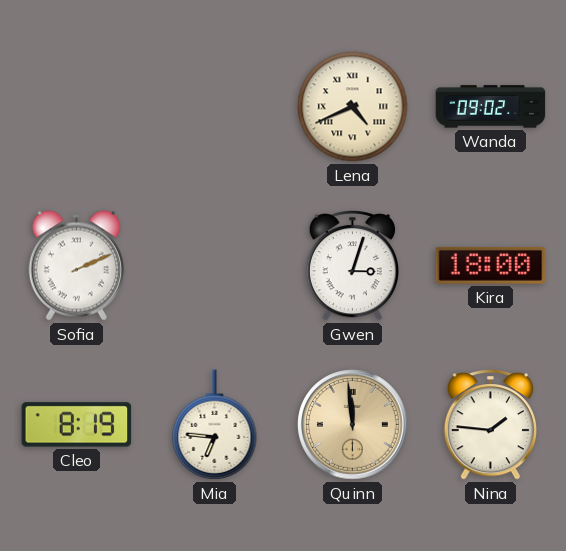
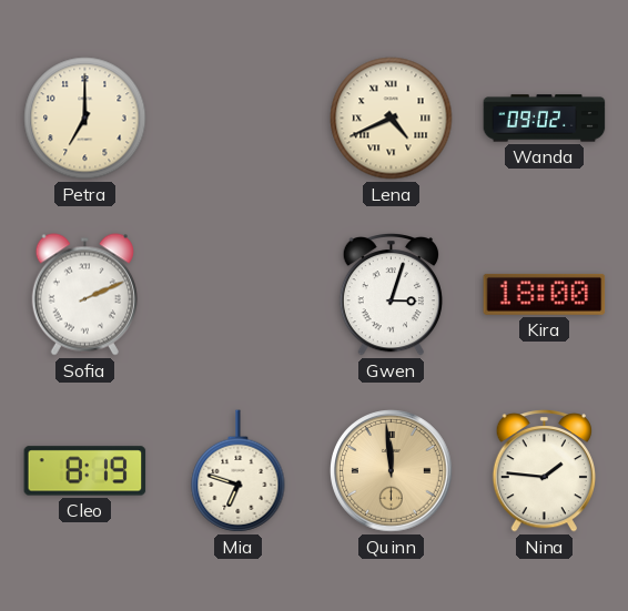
Petra: none -> 7:00 (85, 119)
Mia: 6:46 -> 6:48 (239, 471)
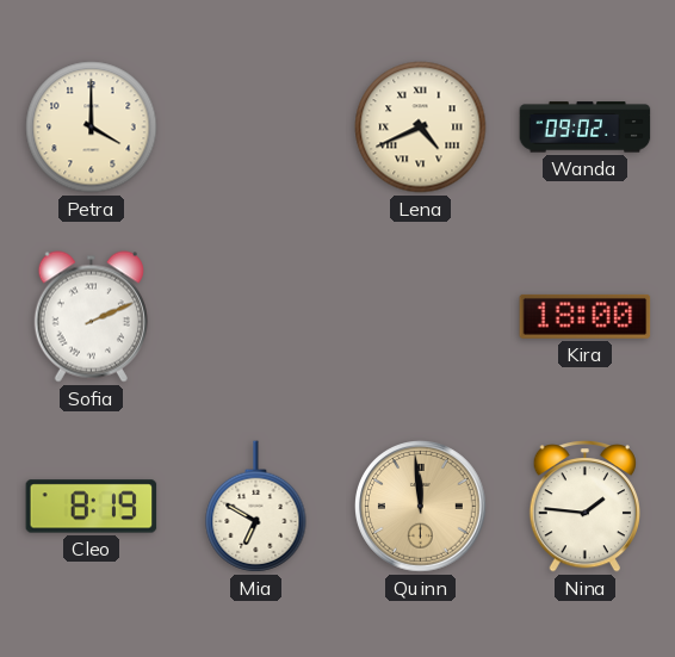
Petra: 7:00 -> 4:00 (92, 128)
Gwen: 3:03 -> none (391, 295)
Mia: 6:48 -> 6:50 (256, 507)
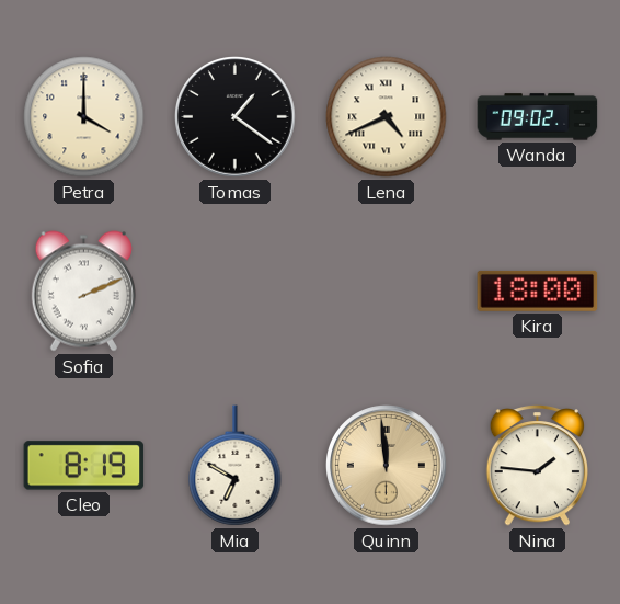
Tomas: none -> 1:21 (236, 117)
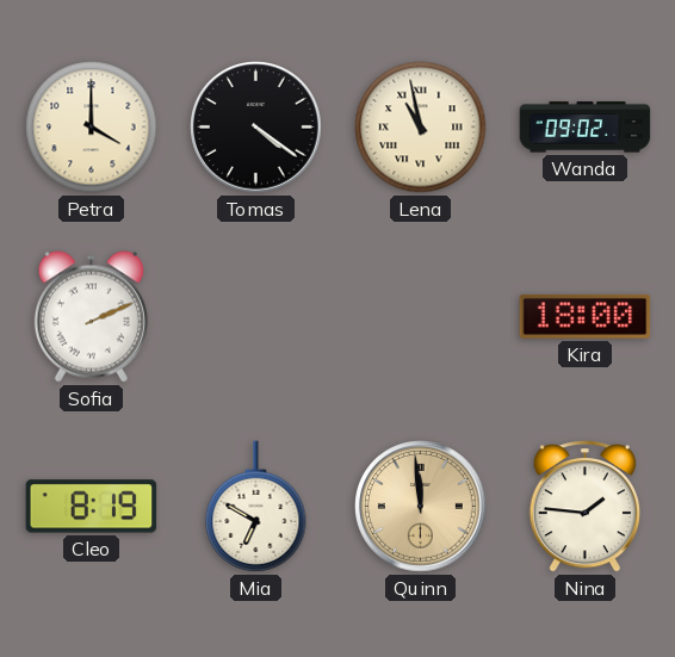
Tomas: 1:21 -> 4:21 (256, 128)
Lena: 4:41 -> 10:58 (421, 128)
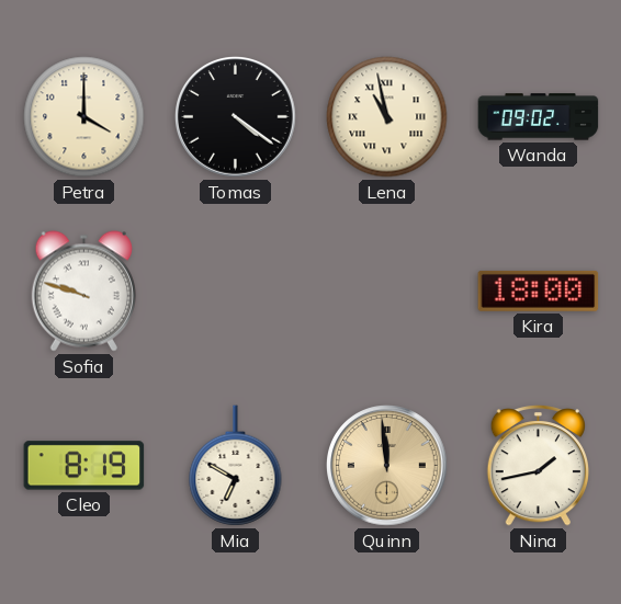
Sofia: 2:11 -> 9:48 (83, 292)
Nina: 1:46 -> 1:43 (538, 466)
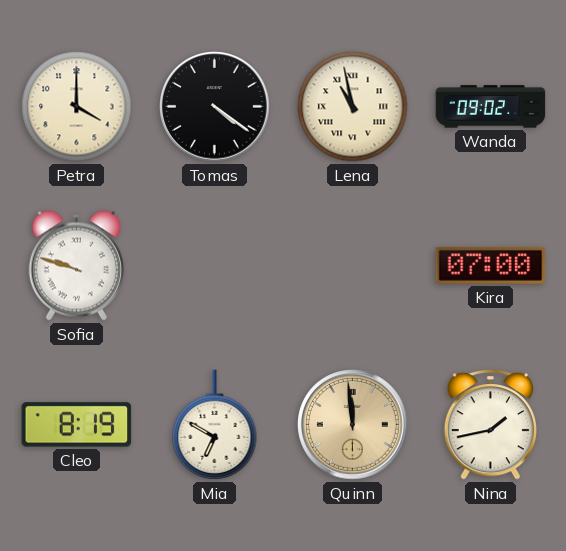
Kira: 18:00 -> 07:00 (491, 265)
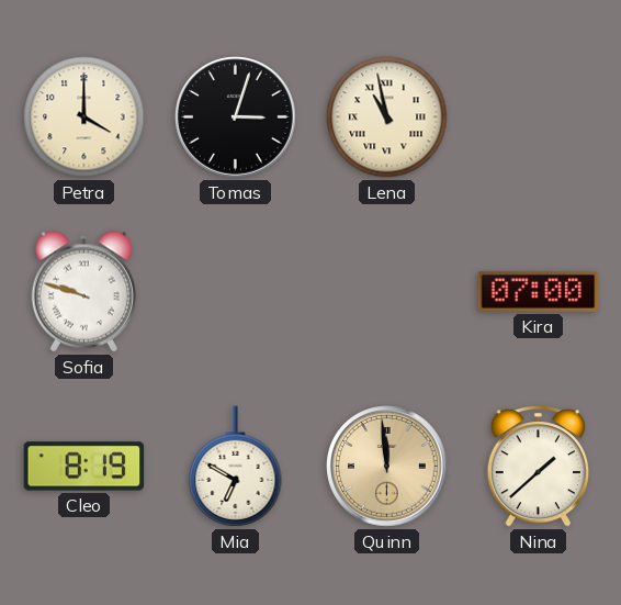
Tomas: 4:21 -> 3:03 (236, 117)
Wanda: 09:02 -> none (491, 107)
Nina: 1:43 -> 1:38 (538, 467)
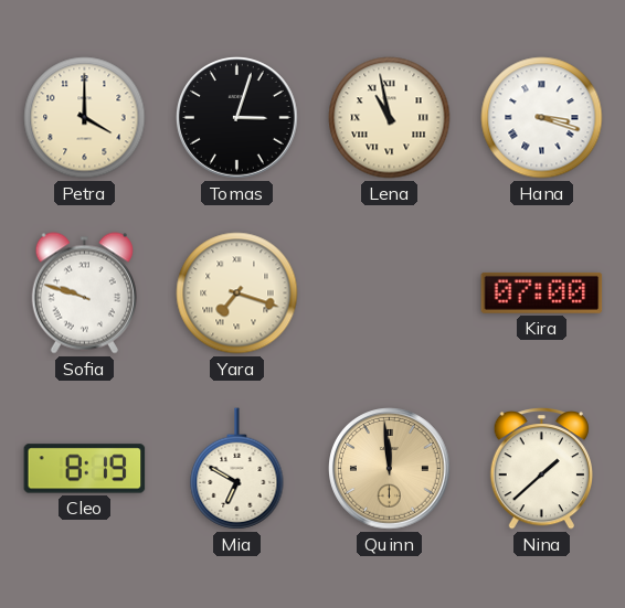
Hana: none -> 3:18 (542, 118)
Yara: none -> 7:18 (237, 294)
